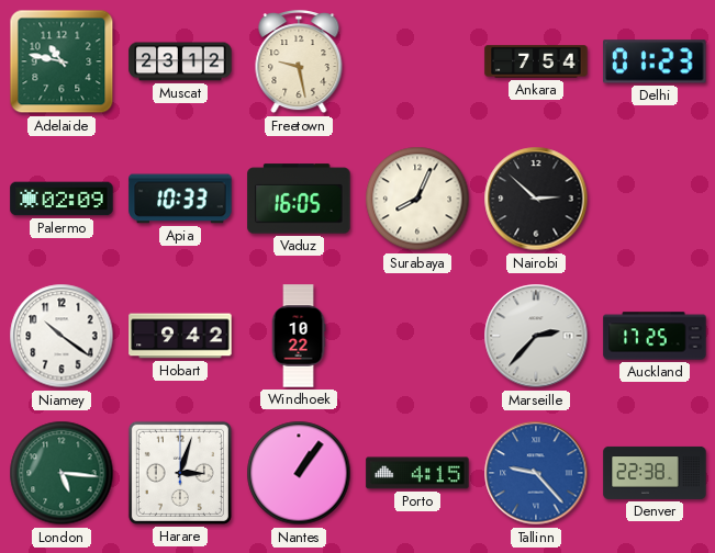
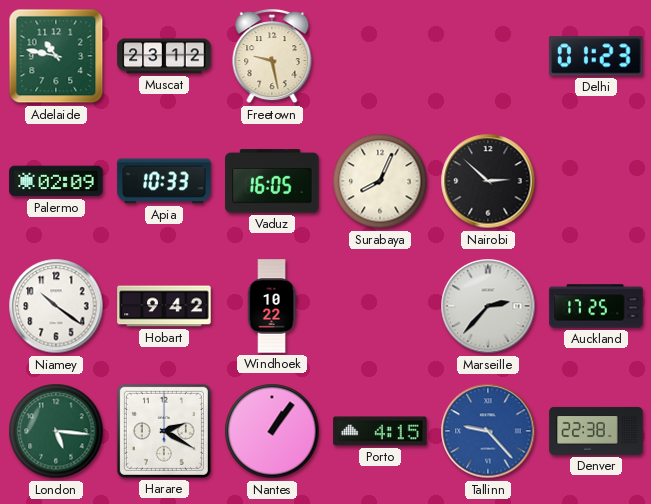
Ankara: 7:54 -> none (536, 61)
Harare: 3:03 -> 2:20 (164, 431)
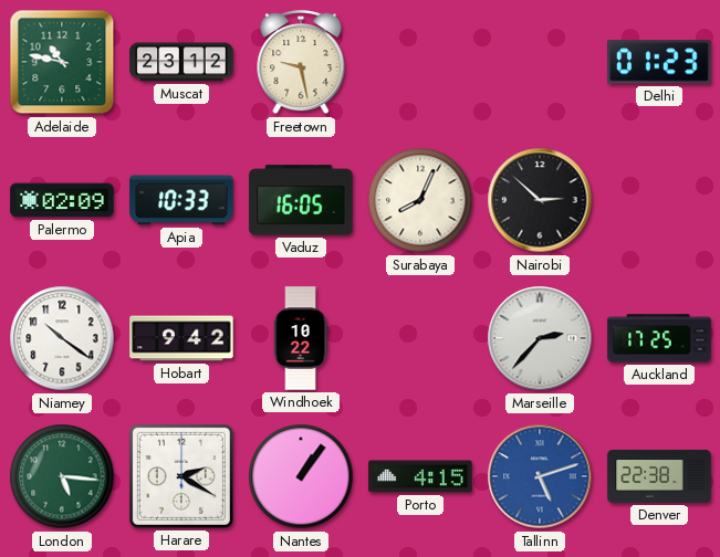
Tallinn: 9:23 -> 5:12 (540, 476)
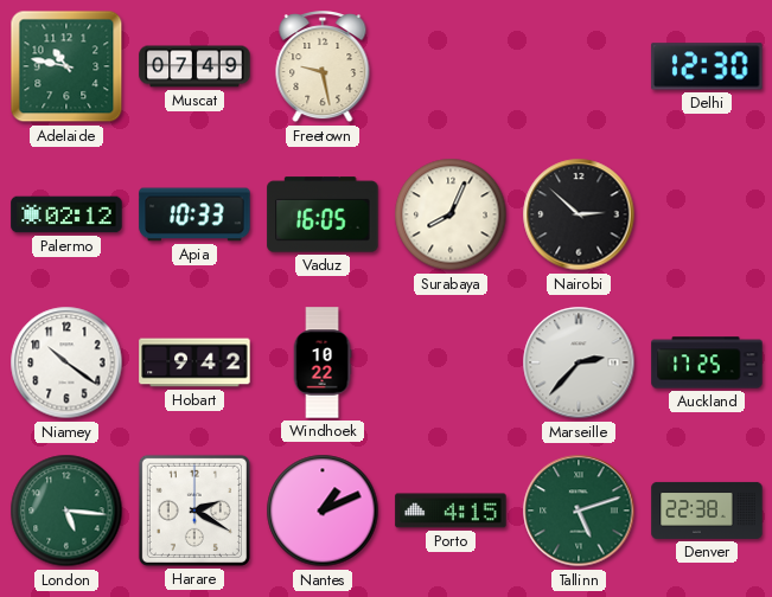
Muscat: 23:12 -> 07:49 (194, 66)
Delhi: 01:23 -> 12:30 (707, 66)
Palermo: 02:09 -> 02:12 (66, 214)
Nantes: 1:06 -> 1:11 (323, 511)
Tallinn dial: blue -> green (579, 511)
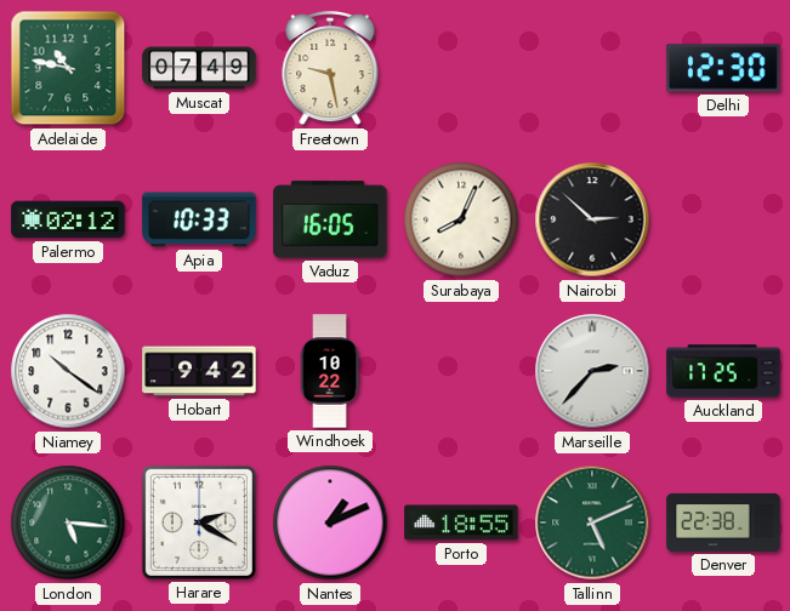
Porto: 4:15 -> 18:55 (461, 523)
Tallinn: 5:12 -> 5:11 (592, 523)
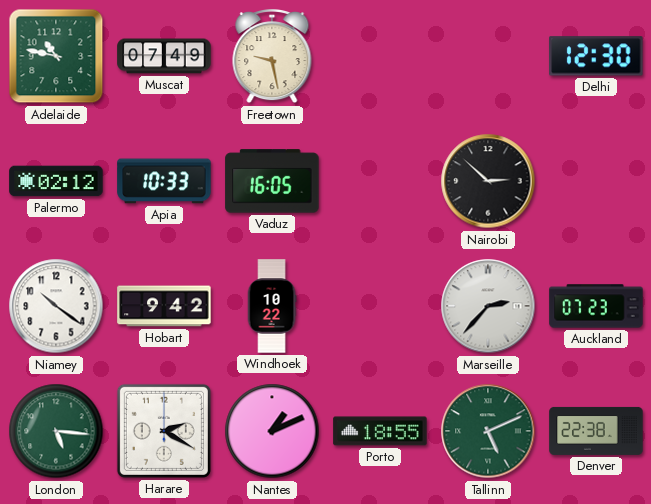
Surabaya: 8:04 -> none (461, 219)
Auckland: 17:25 -> 07:23 (596, 306)
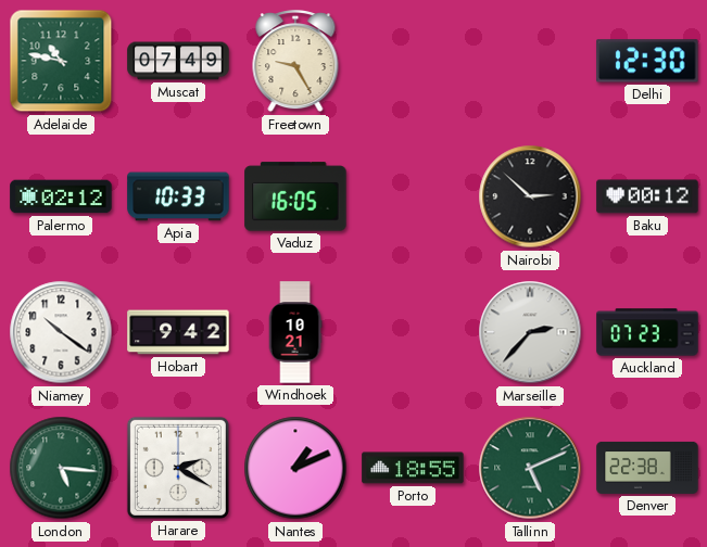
Freetown: 9:28 -> 9:25 (295, 62)
Baku: none -> 00:12 (647, 196)
Windhoek: 10:22 -> 10:21 (295, 332)
